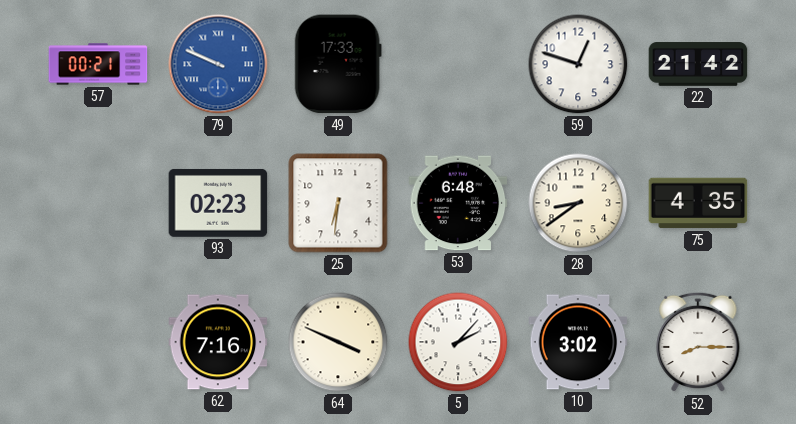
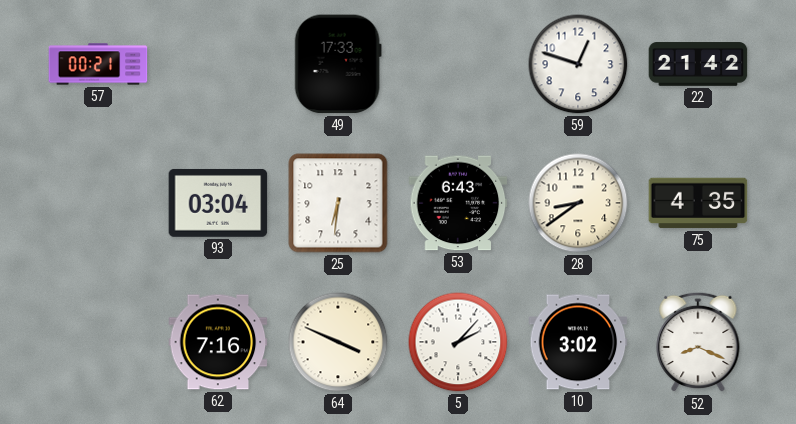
79: 9:49 -> none (218, 64)
93: 02:23 -> 03:04 (218, 203)
53: 6:48 -> 6:43 (458, 203)
52: 8:15 -> 8:19 (698, 342)
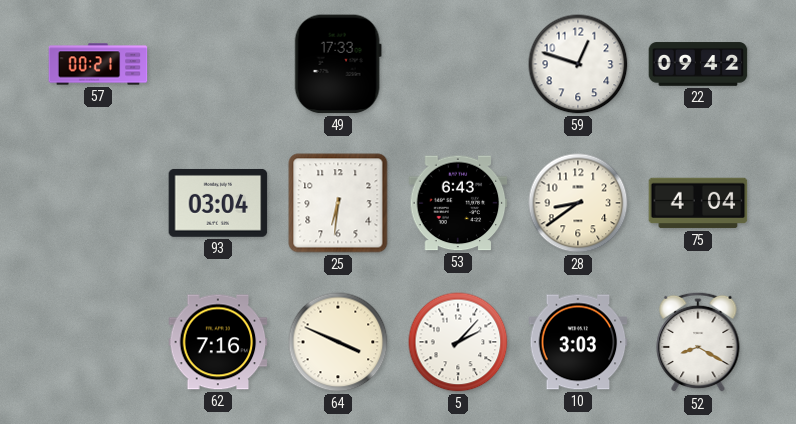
22: 21:42 -> 09:42 (698, 64)
75: 4:35 -> 4:04 (698, 203)
10: 3:02 -> 3:03 (578, 342)
52: 8:19 -> 8:20 (698, 342)
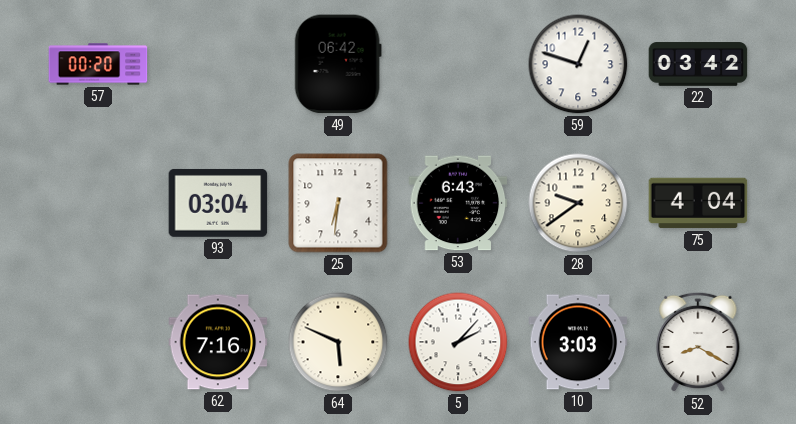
57: 00:21 -> 00:20 (98, 64)
49: 17:33 -> 06:42 (338, 64)
22: 09:42 -> 03:42 (698, 64)
28: 8:39 -> 9:39 (578, 203)
64: 3:49 -> 5:49 (338, 342)
